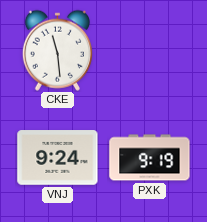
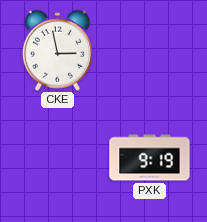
CKE: 11:29 -> 2:58 (57, 50)
VNJ: 9:24 -> none (58, 158)
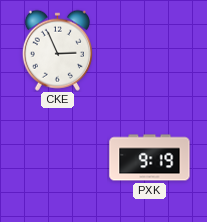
CKE: 2:58 -> 2:56 (57, 50)
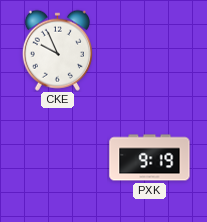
CKE: 2:56 -> 9:56 (57, 50)
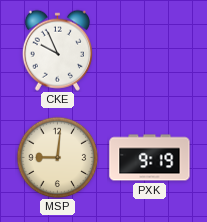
MSP: none -> 9:01 (57, 157)
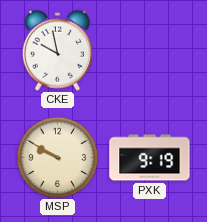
CKE: 9:56 -> 9:58 (57, 50)
MSP: 9:01 -> 9:50 (57, 157)
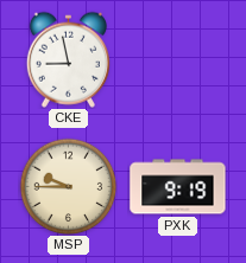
CKE: 9:58 -> 8:58 (68, 59)
MSP: 9:50 -> 9:45 (68, 186)
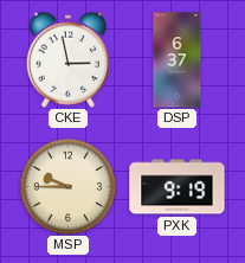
CKE: 8:58 -> 2:58 (67, 59)
DSP: none -> 6:37 (178, 60)
